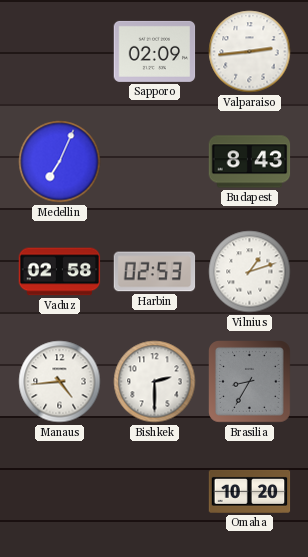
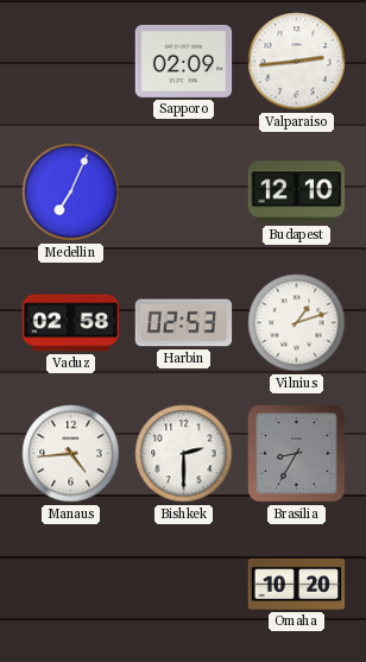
Budapest: 8:43 -> 12:10 (297, 193)
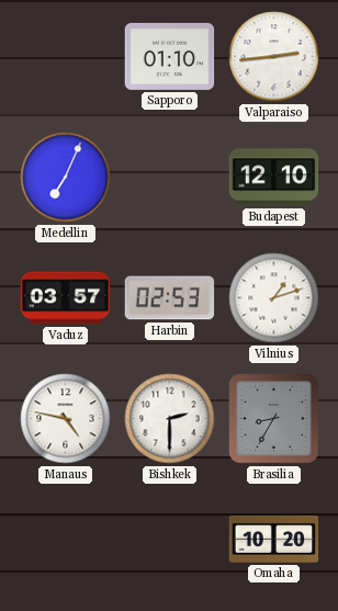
Sapporo: 02:09 -> 01:10 (170, 56)
Vaduz: 02:58 -> 03:57 (66, 298)
Manaus: 4:44 -> 4:47 (66, 419)
